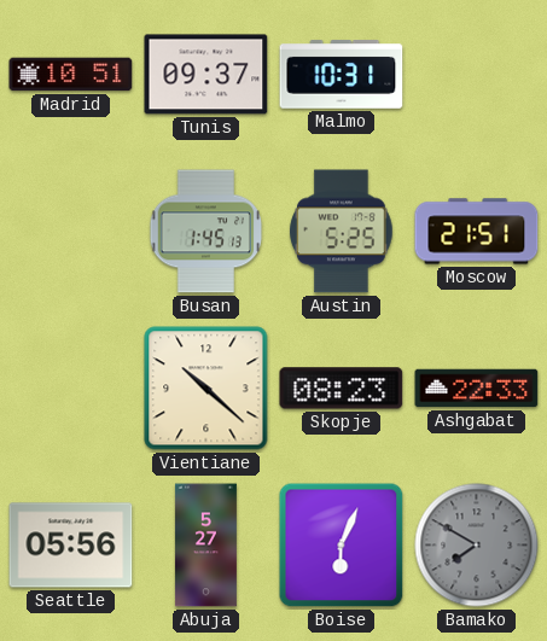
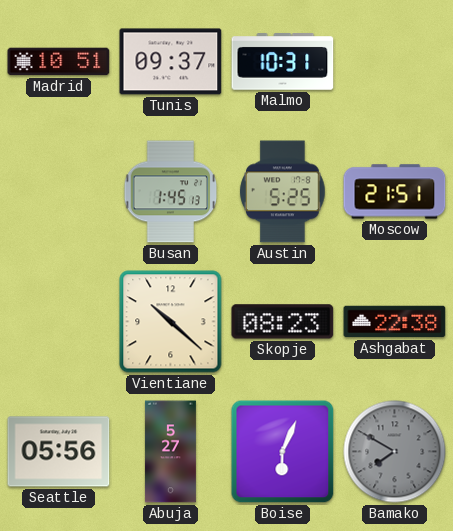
Ashgabat: 22:33 -> 22:38 (395, 322)
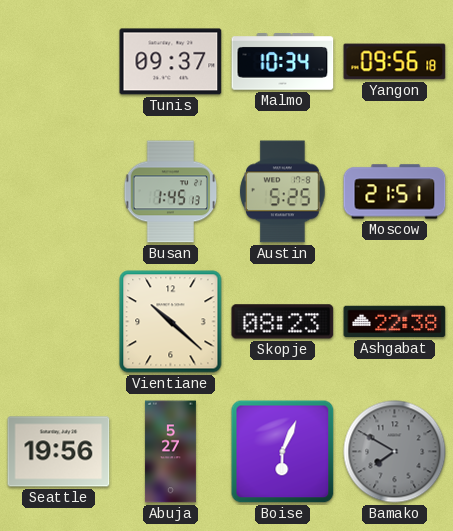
Madrid: 10:51 -> none (59, 62)
Malmo: 10:31 -> 10:34 (283, 62)
Yangon: none -> 09:56 (395, 62)
Seattle: 05:56 -> 19:56 (59, 452)
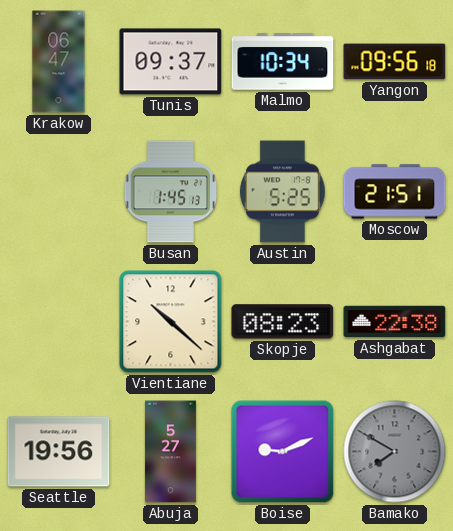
Krakow: none -> 06:47 (59, 62)
Boise: 6:04 -> 9:11 (283, 452)
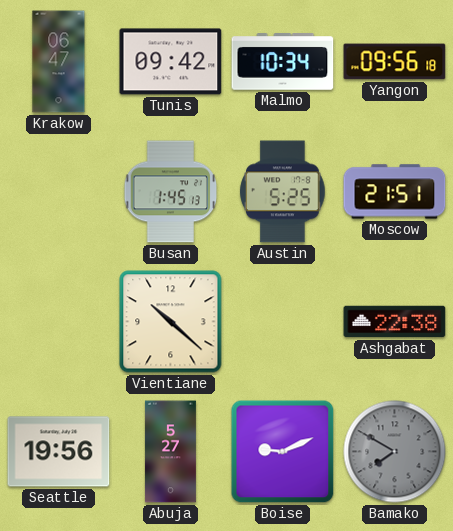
Tunis: 09:37 -> 09:42 (171, 62)
Skopje: 08:23 -> none (283, 322)
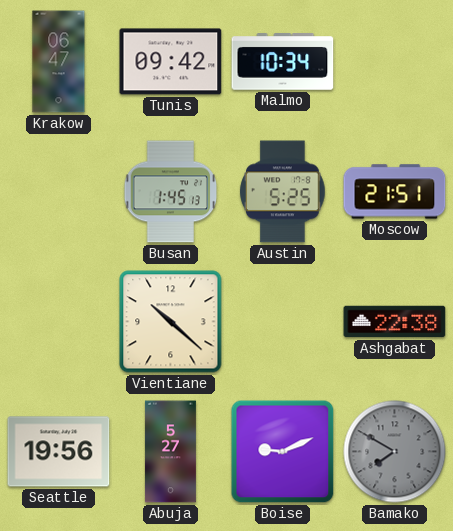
Yangon: 09:56 -> none (395, 62)
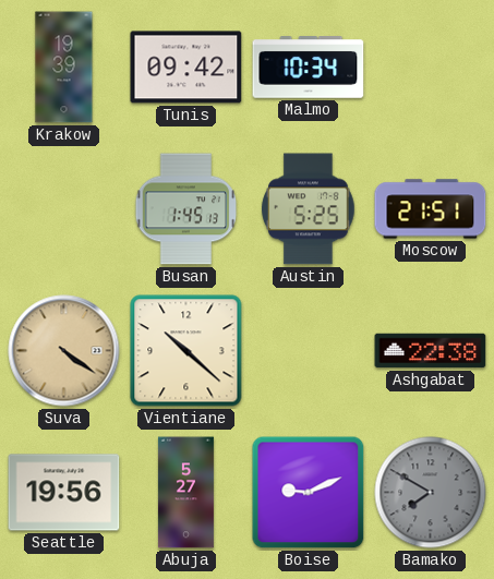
Krakow: 06:47 -> 19:39 (64, 68)
Suva: none -> 4:21 (64, 351)
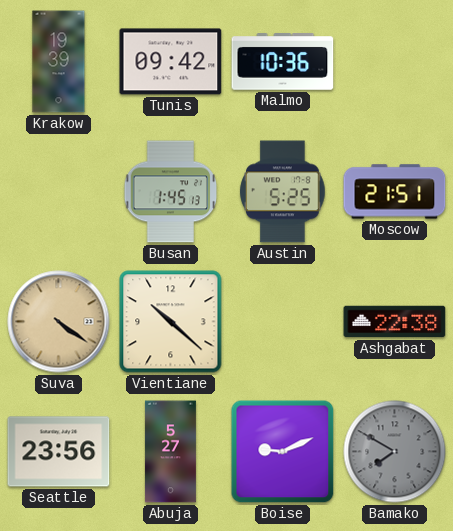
Malmo: 10:34 -> 10:36 (283, 62)
Seattle: 19:56 -> 23:56 (59, 452)
